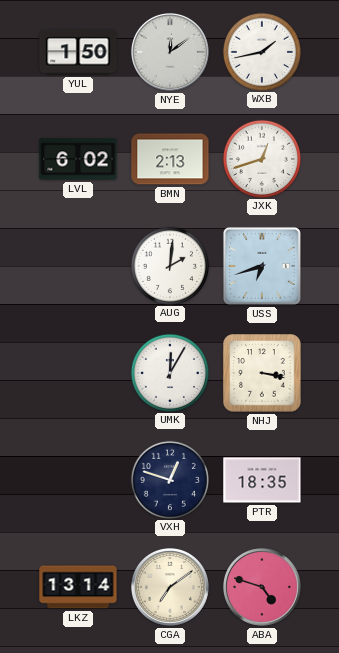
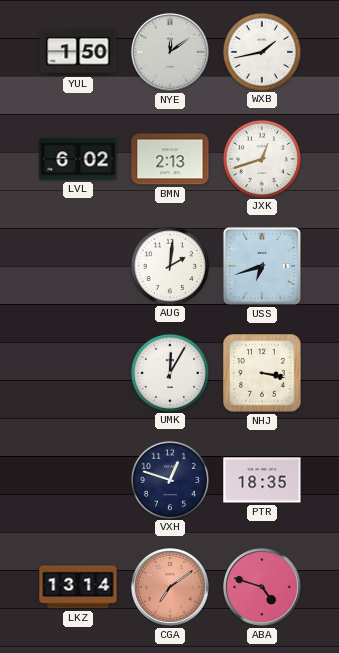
CGA dial: cream -> salmon (170, 587)
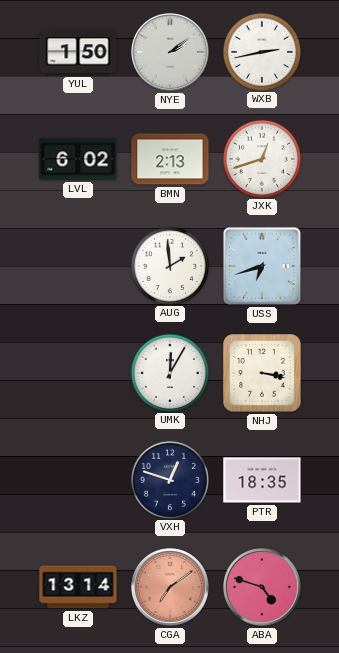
NYE: 12:09 -> 2:09 (170, 52)
WXB: 1:43 -> 2:43 (261, 51)
AUG: 2:01 -> 1:59 (169, 265)
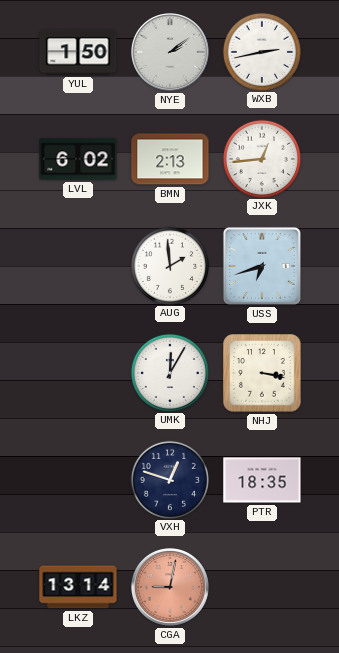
JXK: 12:42 -> 12:44 (261, 158)
CGA: 7:09 -> 9:02 (170, 587)
ABA: 4:48 -> none (262, 587)
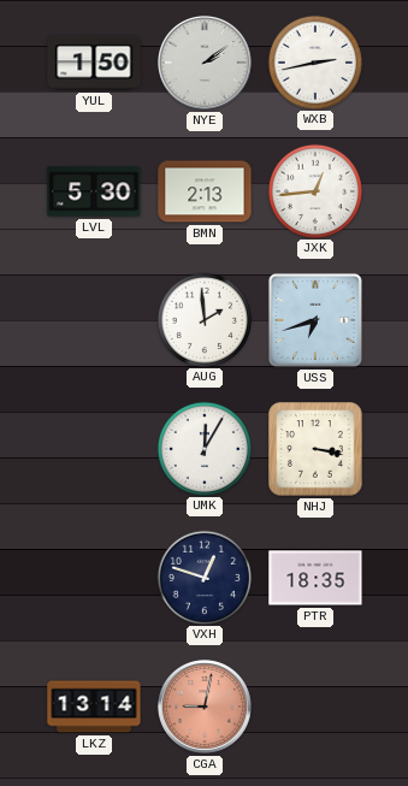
LVL: 6:02 -> 5:30 (94, 191)
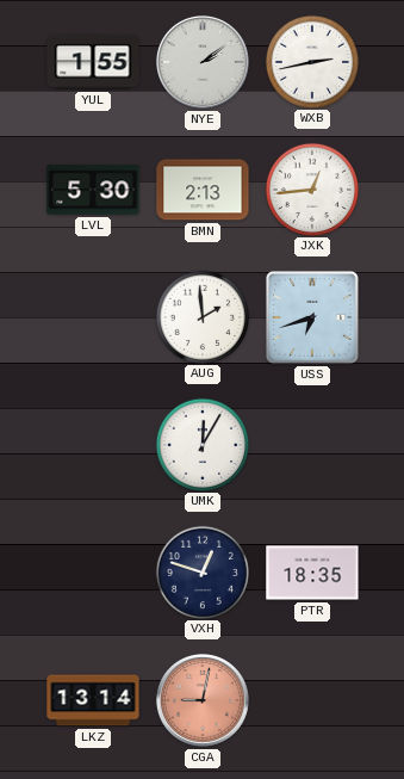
YUL: 1:50 -> 1:55 (93, 62)
NHJ: 3:17 -> none (315, 449)
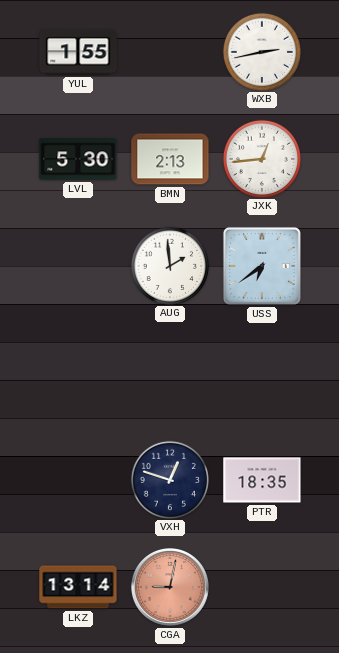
NYE: 2:09 -> none (203, 62)
USS: 6:42 -> 6:39 (262, 266)
UMK: 12:05 -> none (201, 444)
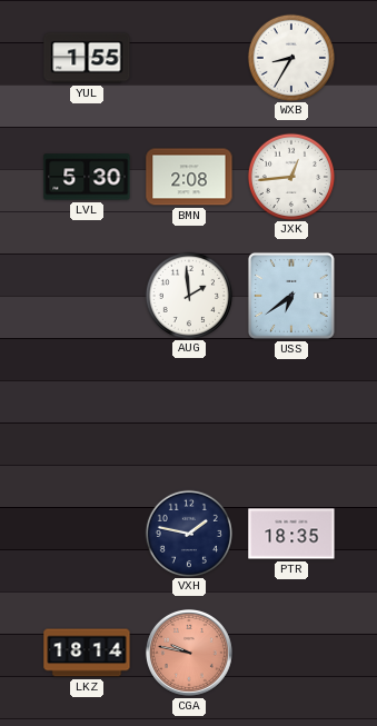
WXB: 2:43 -> 8:35 (290, 57)
BMN: 2:13 -> 2:08 (189, 177)
VXH: 12:48 -> 1:47 (188, 533)
LKZ: 13:14 -> 18:14 (87, 653)
CGA: 9:02 -> 9:47 (189, 653)
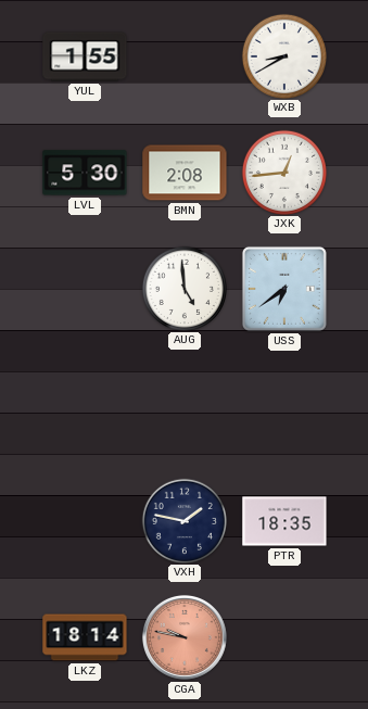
WXB: 8:35 -> 8:40 (283, 55)
AUG: 1:59 -> 4:59 (183, 288)
